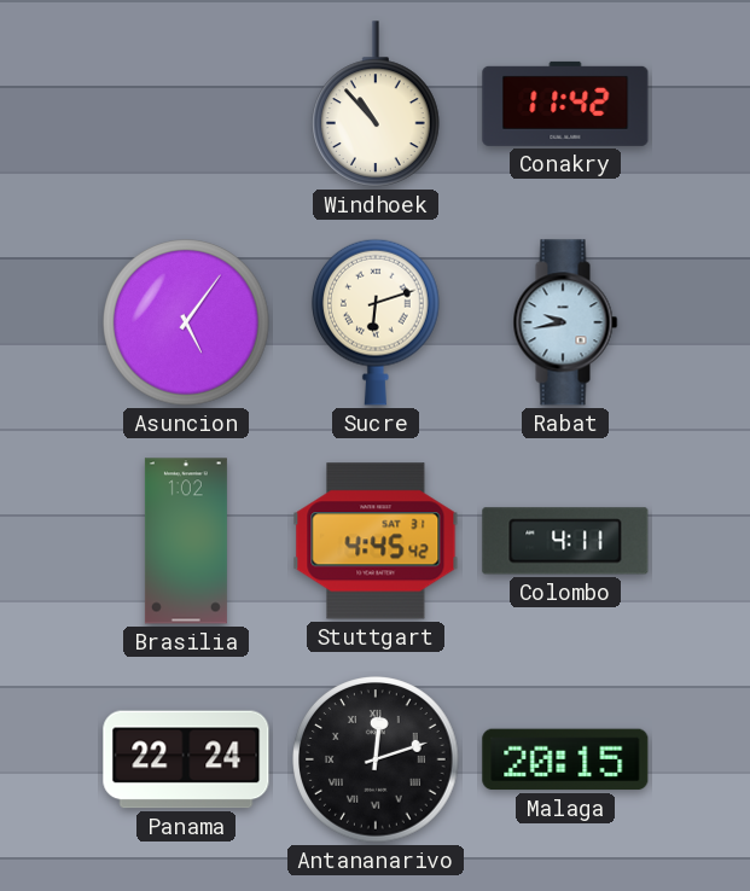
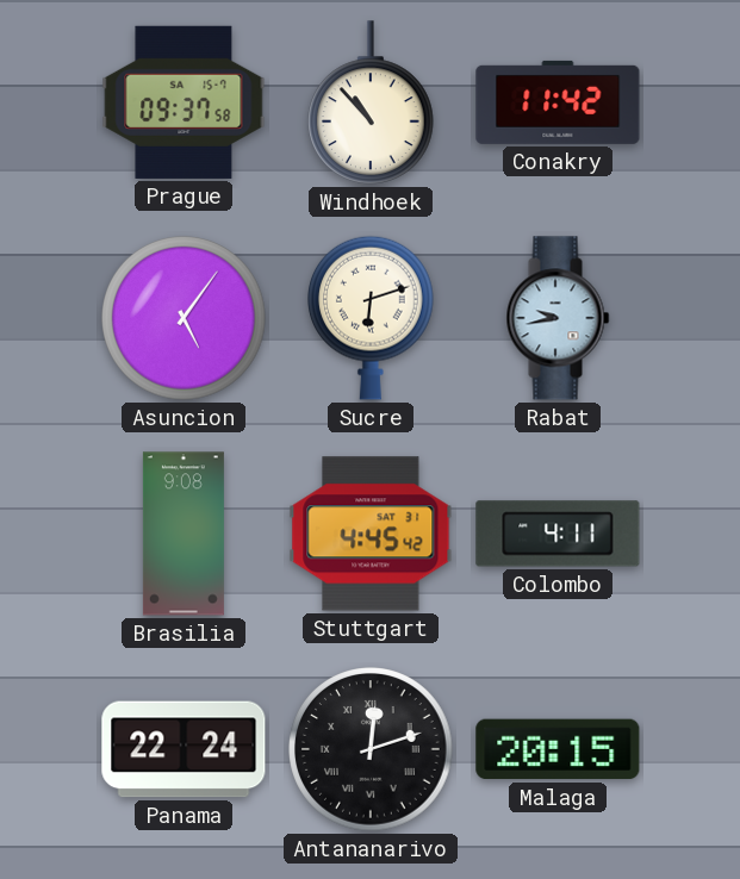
Prague: none -> 09:37 (184, 102)
Brasilia: 1:02 -> 9:08 (184, 534)
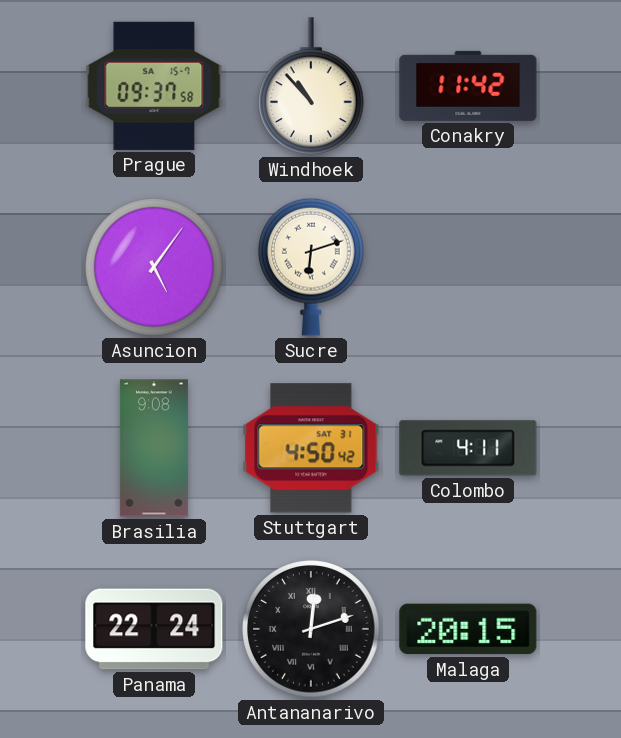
Rabat: 9:43 -> none (558, 318)
Stuttgart: 4:45 -> 4:50 (311, 448)
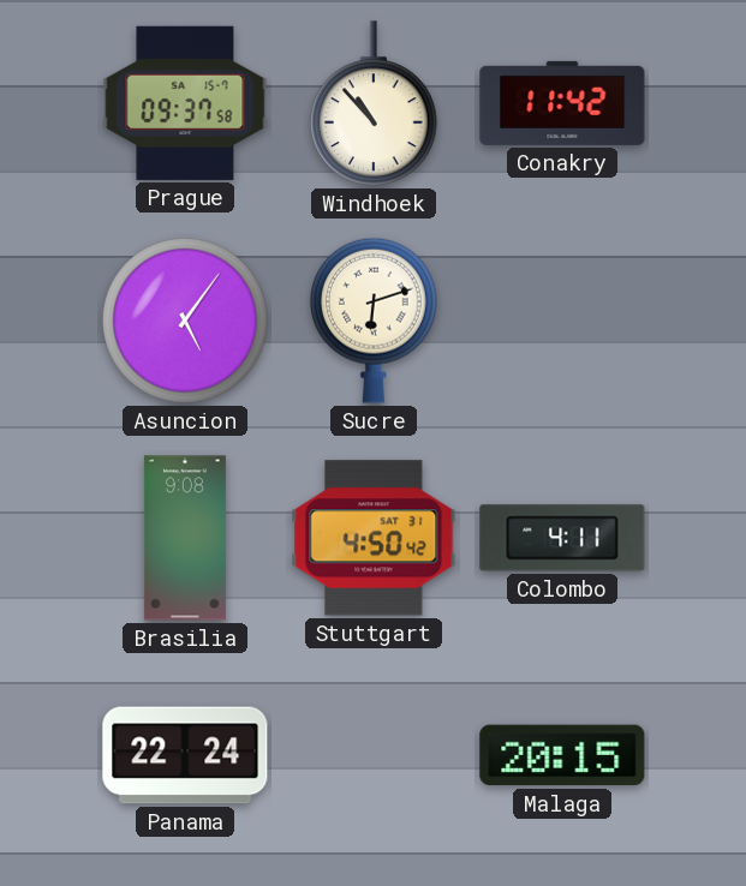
Antananarivo: 12:12 -> none (311, 629)
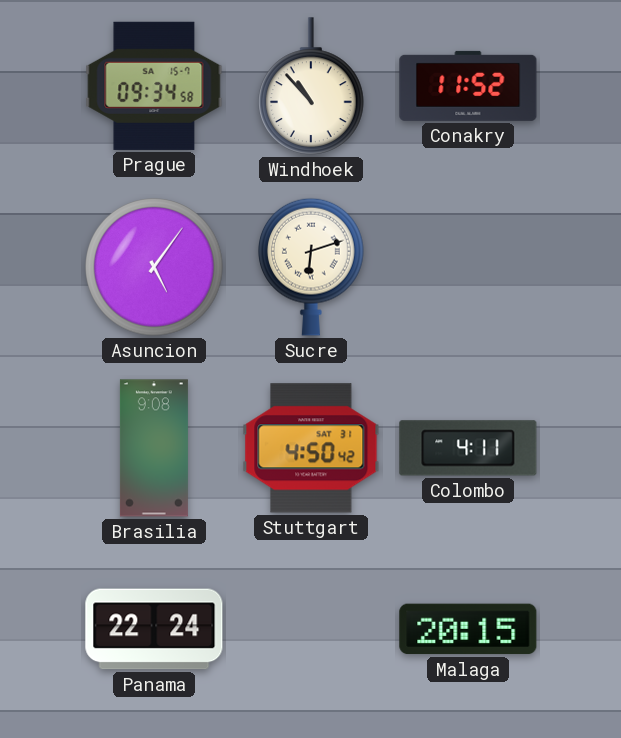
Prague: 09:37 -> 09:34 (154, 86)
Conakry: 11:42 -> 11:52 (468, 86)
